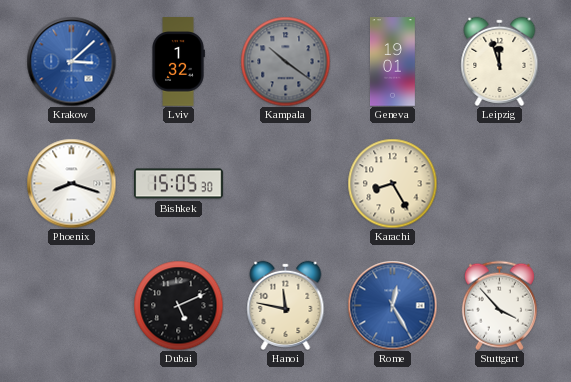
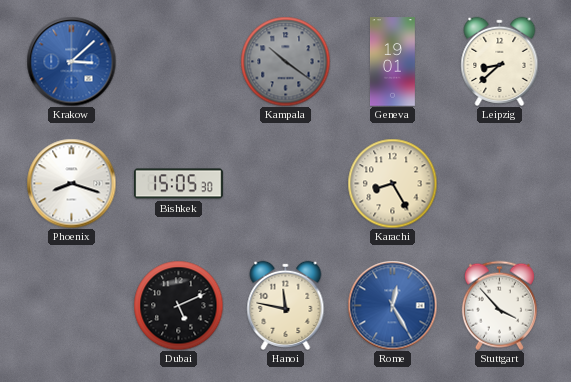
Lviv: 1:32 -> none (178, 62)
Leipzig: 11:57 -> 8:38 (500, 61)
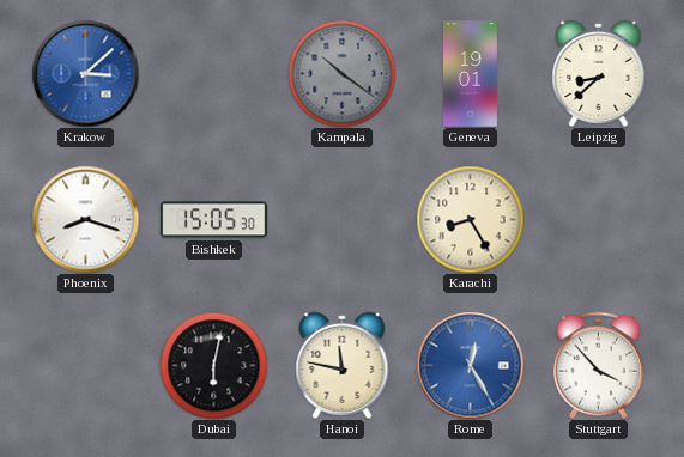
Dubai: 5:11 -> 6:02 (213, 365)
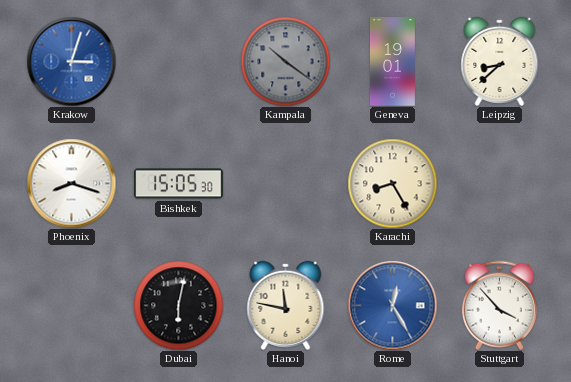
Krakow: 3:08 -> 3:03 (71, 61)
